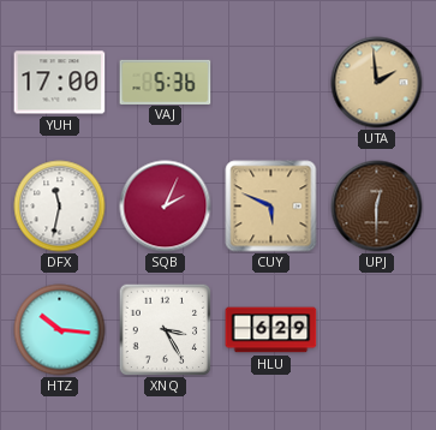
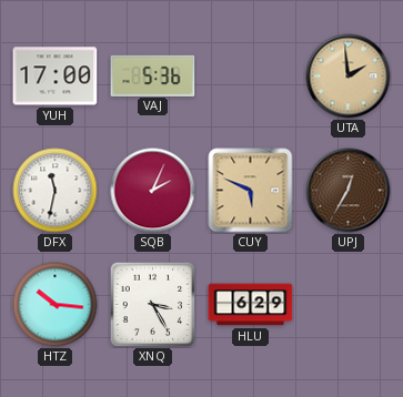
UPJ: 12:30 -> 12:35 (349, 191)
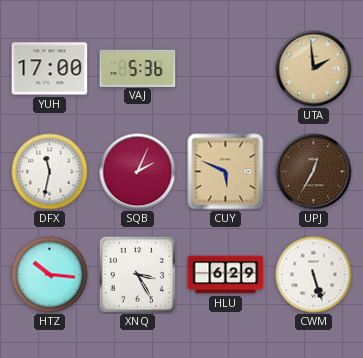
CWM: none -> 5:27 (314, 275)
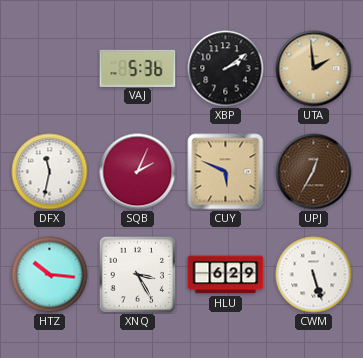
YUH: 17:00 -> none (50, 69)
XBP: none -> 2:09 (226, 69)
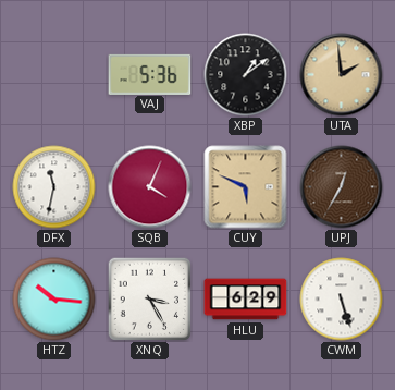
XBP: 2:09 -> 1:09 (246, 75)
SQB: 2:04 -> 4:04 (150, 187)
